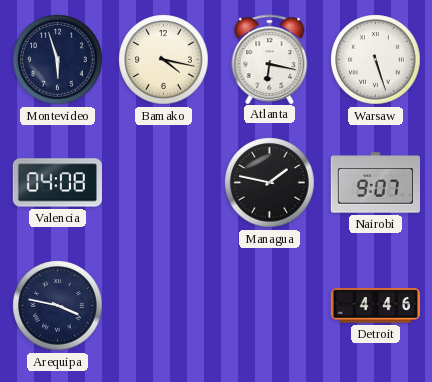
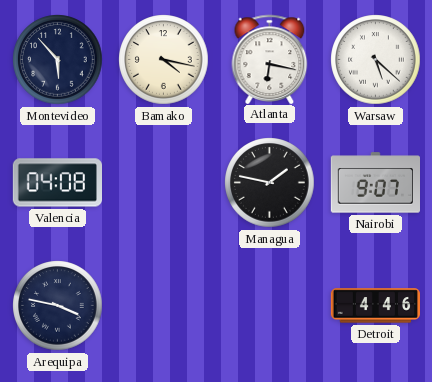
Montevideo: 5:57 -> 5:53 (58, 60)
Warsaw: 5:27 -> 5:22 (376, 60)
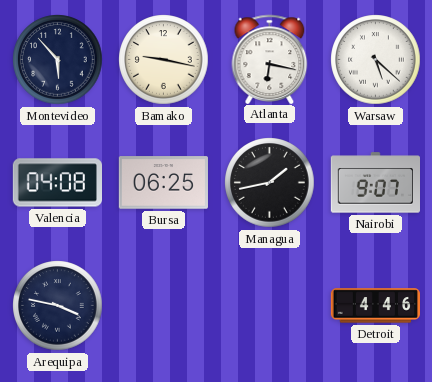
Bamako: 4:17 -> 9:17 (164, 60)
Bursa: none -> 06:25 (163, 183)
Managua: 1:47 -> 1:43 (270, 183)
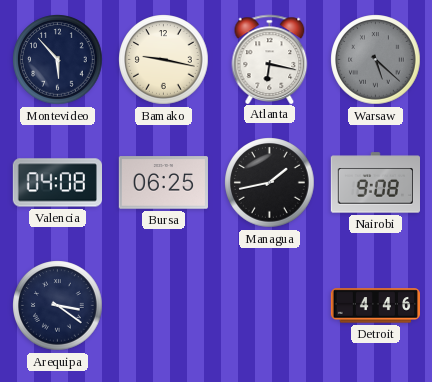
Warsaw dial: white -> grey (376, 60)
Nairobi: 9:07 -> 9:08 (375, 183)
Arequipa: 3:47 -> 3:21 (58, 306)
